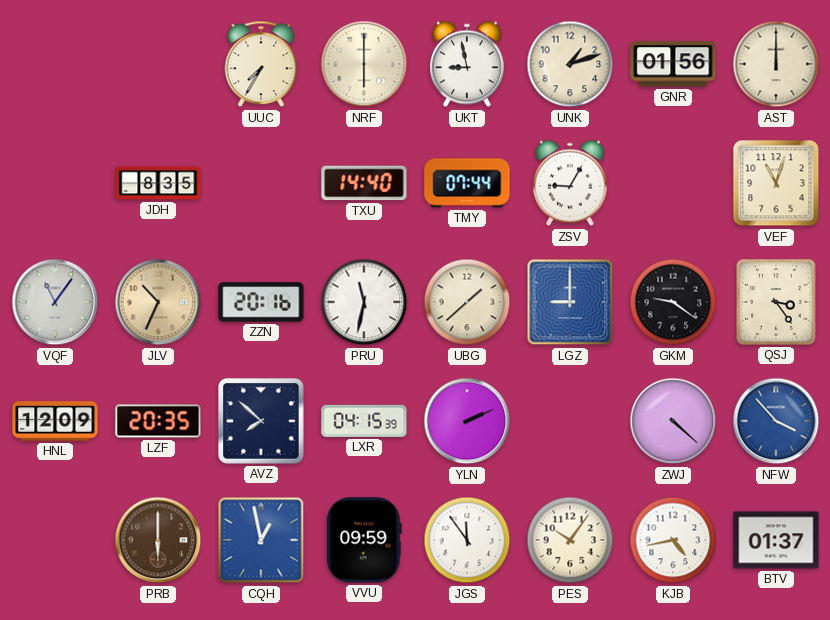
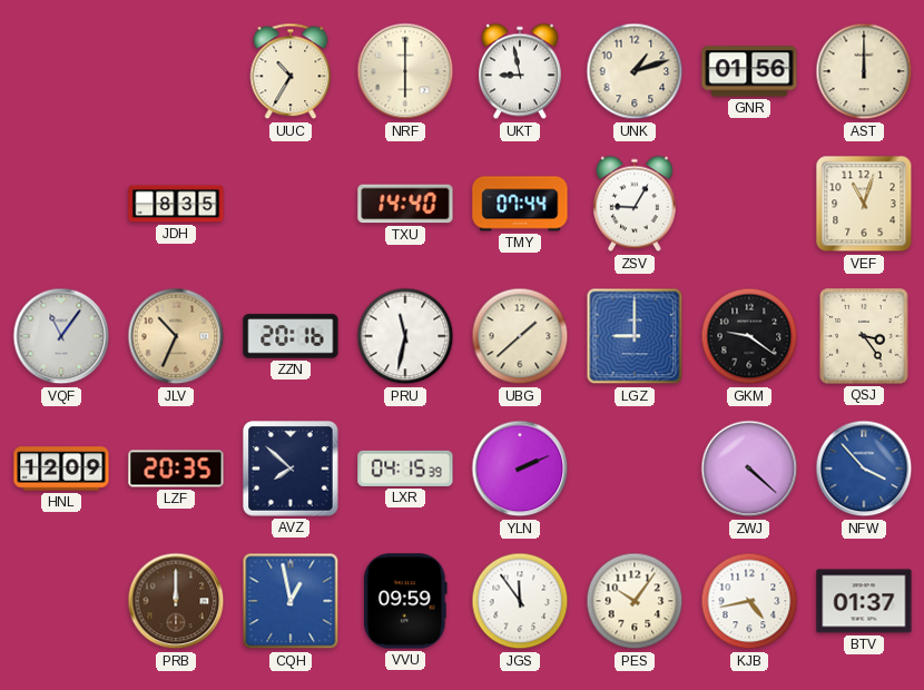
UUC: 7:35 -> 10:35 (291, 71)
PRB: 6:00 -> 12:00 (176, 601)
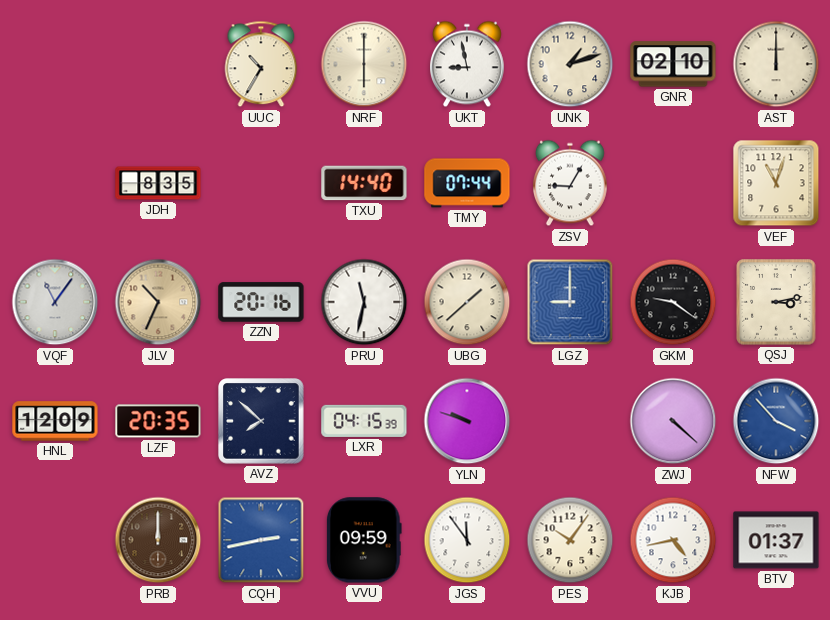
GNR: 01:56 -> 02:10 (673, 64)
QSJ: 3:24 -> 3:13 (776, 302)
YLN: 2:11 -> 9:48 (467, 421)
CQH: 12:58 -> 2:43 (261, 540)
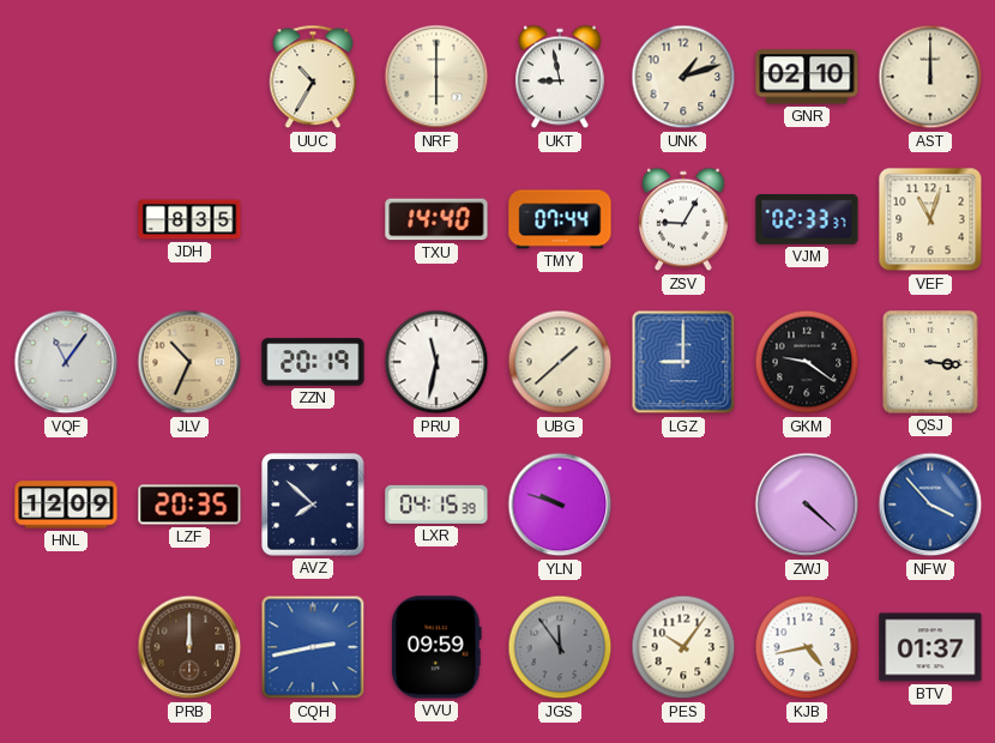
VJM: none -> 02:33 (807, 221)
ZZN: 20:16 -> 20:19 (313, 362)
QSJ: 3:13 -> 3:16 (930, 362)
JGS dial: white -> grey (560, 647)
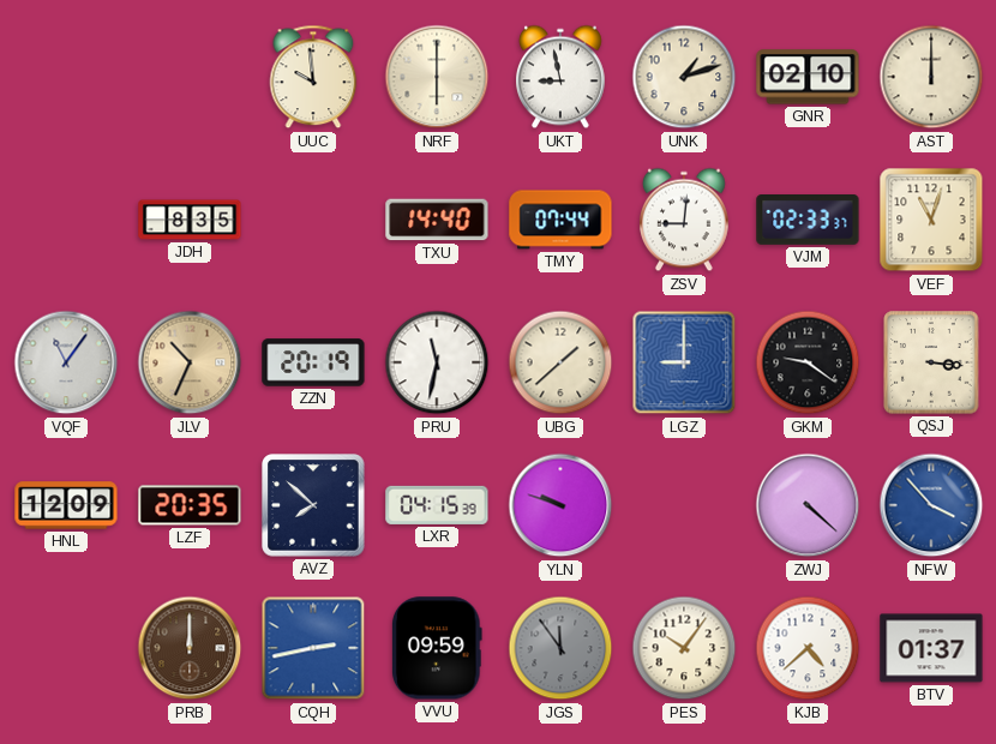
UUC: 10:35 -> 9:59 (313, 77)
ZSV: 9:05 -> 9:01 (685, 220)
KJB: 4:43 -> 4:38 (808, 648)
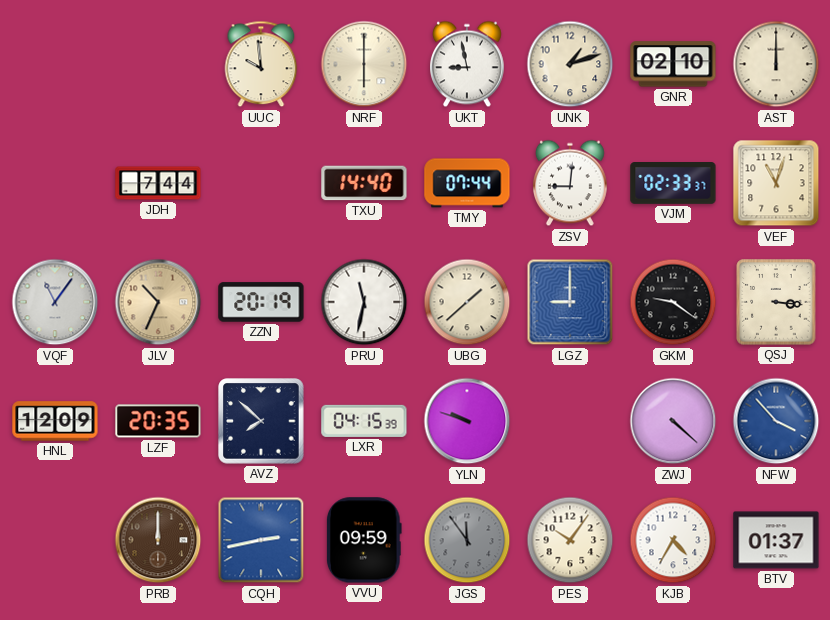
JDH: 8:35 -> 7:44 (158, 183)
KJB: 4:38 -> 4:35 (673, 540)
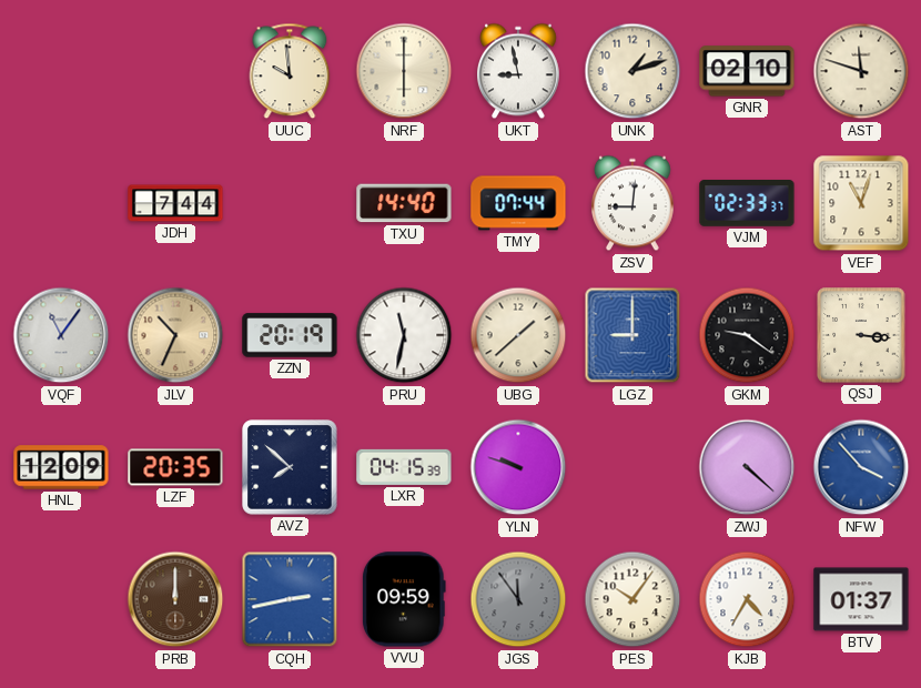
AST: 12:00 -> 11:48 (861, 71)
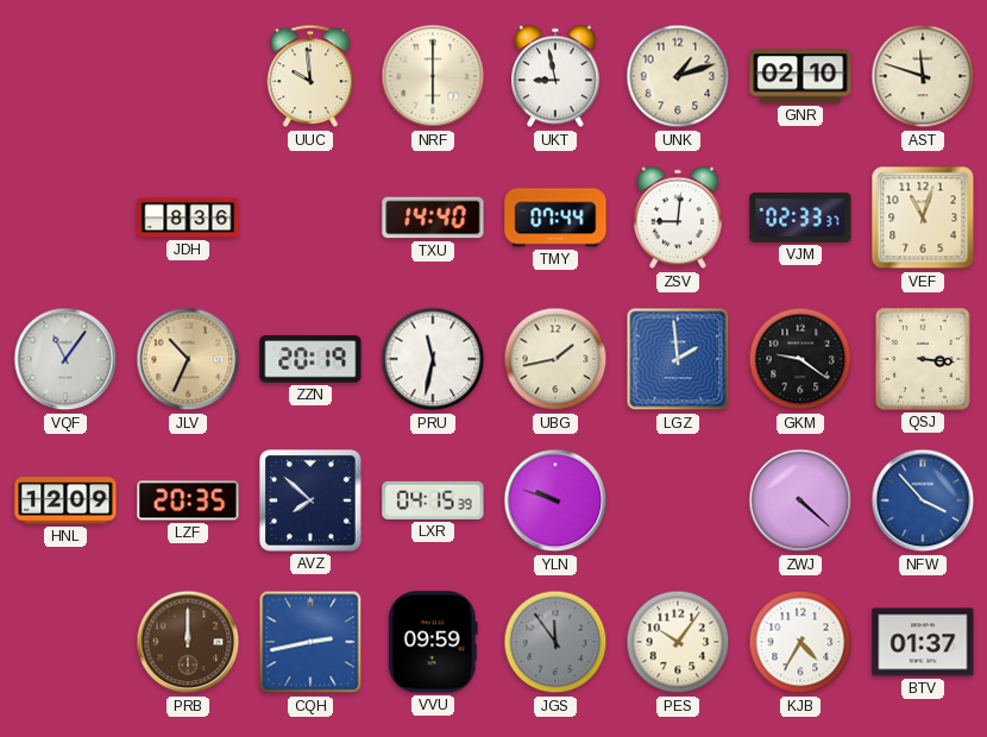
JDH: 7:44 -> 8:36 (188, 218)
UBG: 1:38 -> 1:43 (555, 359)
LGZ: 9:00 -> 1:59 (678, 359)
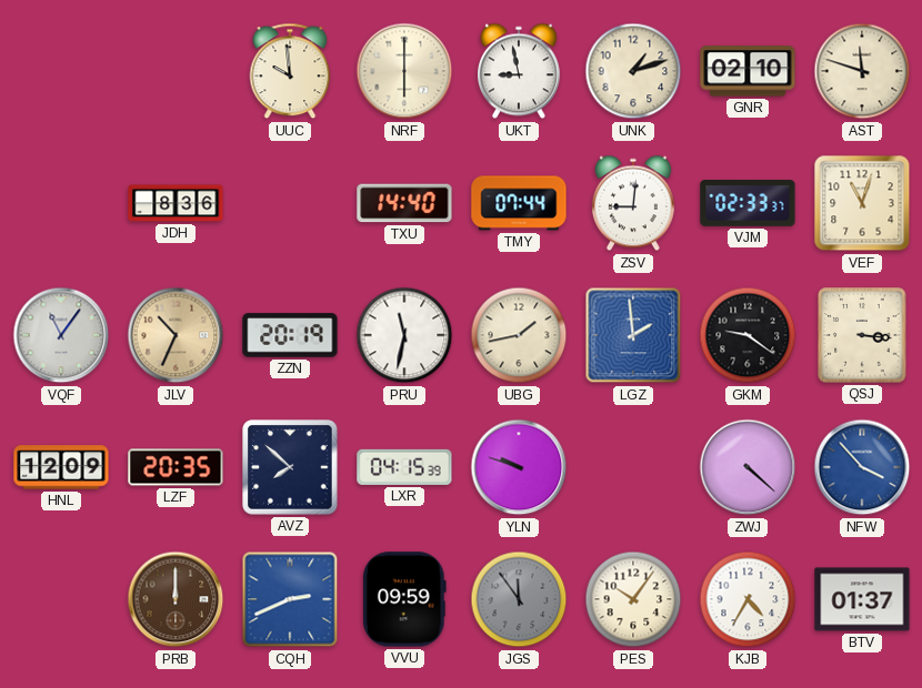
CQH: 2:43 -> 2:41 (290, 599)
